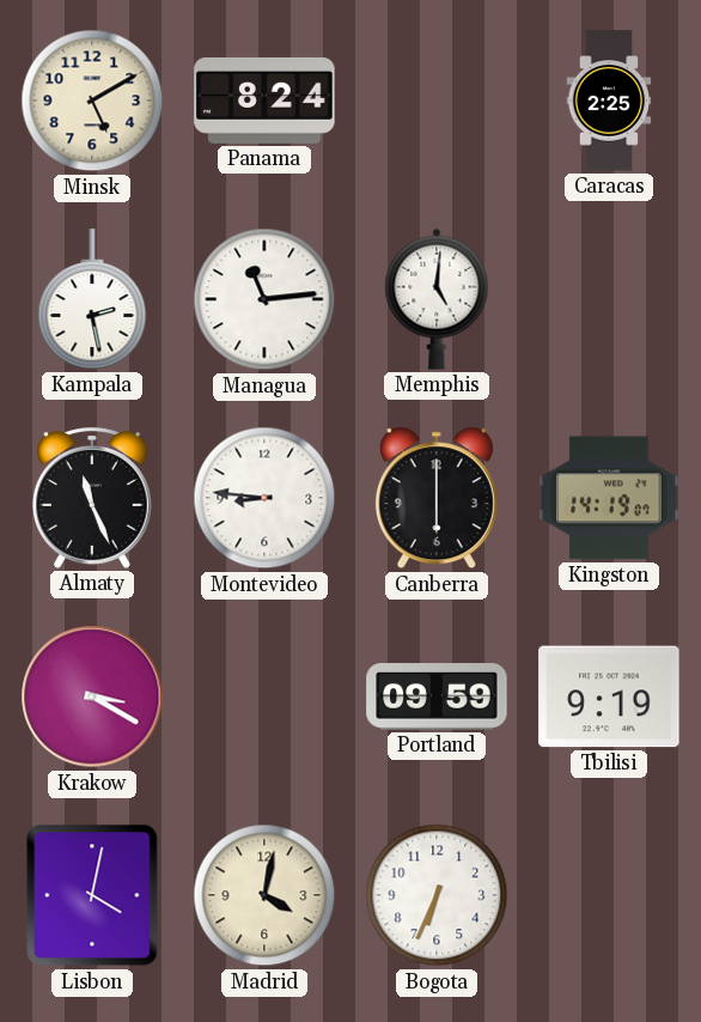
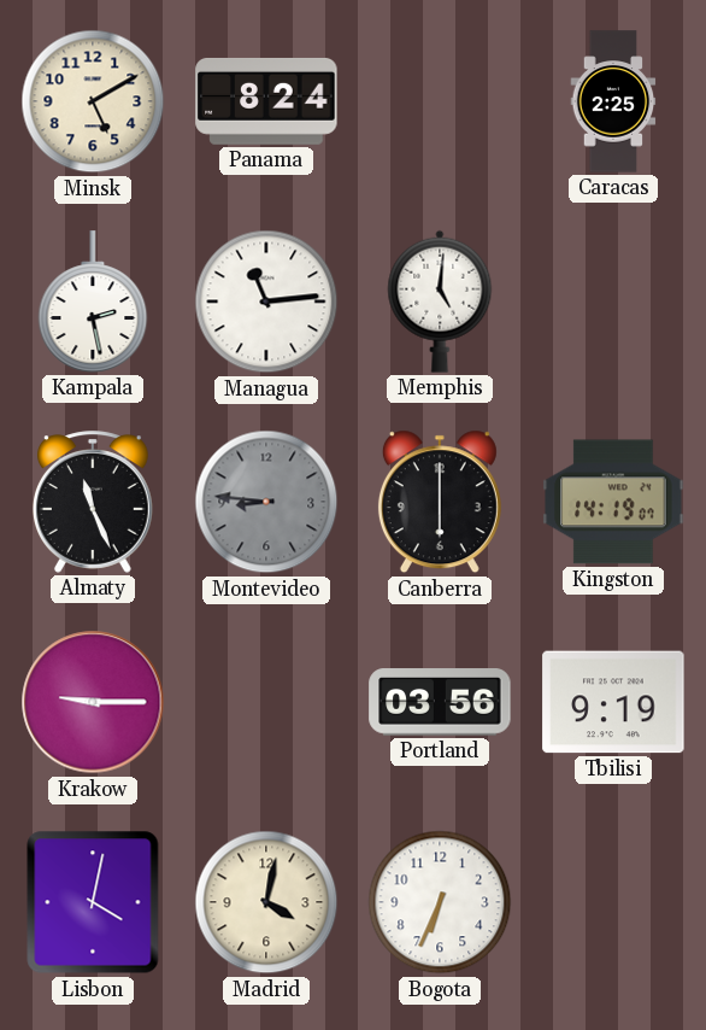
Montevideo dial: white -> grey (266, 502)
Krakow: 3:20 -> 9:15 (93, 702)
Portland: 09:59 -> 03:56 (440, 702)
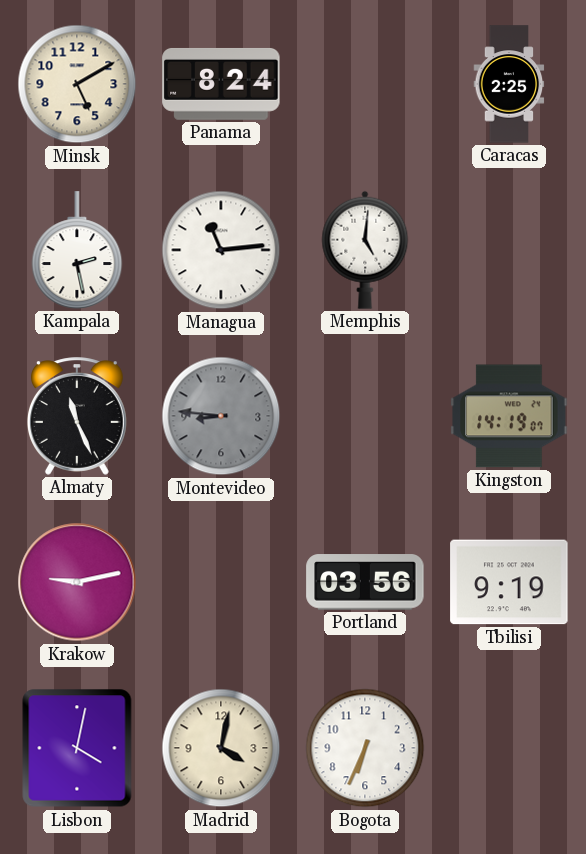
Canberra: 6:00 -> none (440, 502)
Krakow: 9:15 -> 9:13 (77, 582)
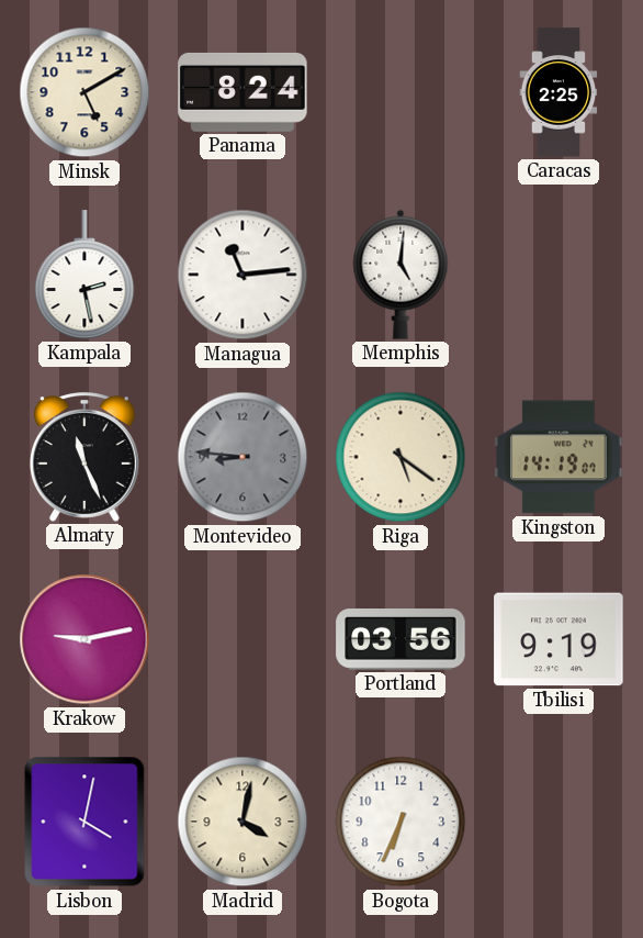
Riga: none -> 5:21 (401, 457)
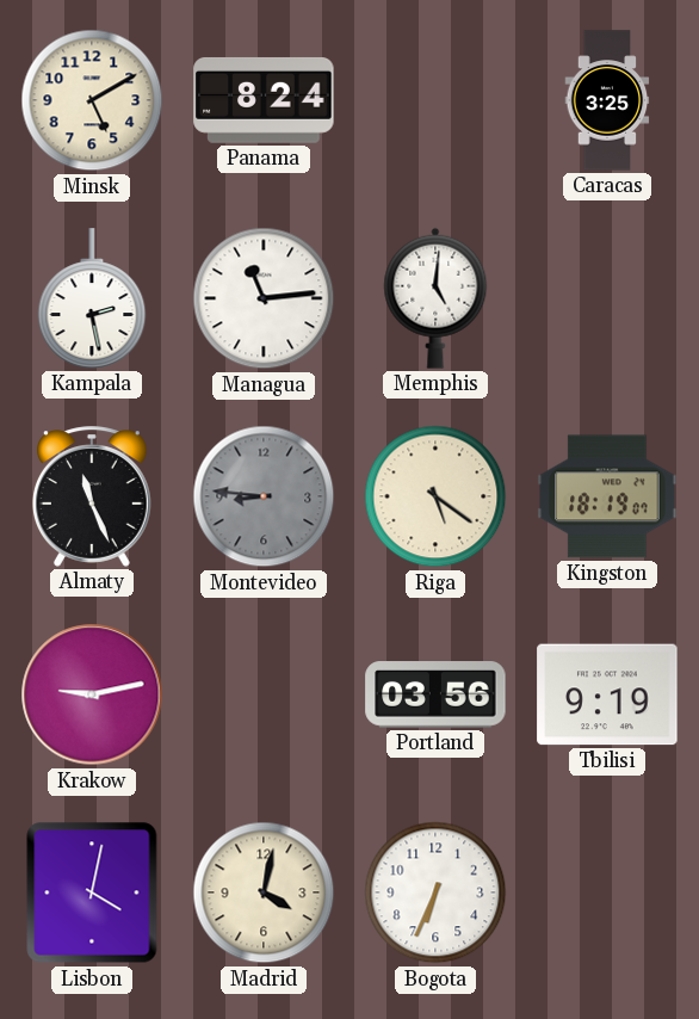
Caracas: 2:25 -> 3:25 (607, 100)
Kingston: 14:19 -> 18:19 (607, 496)
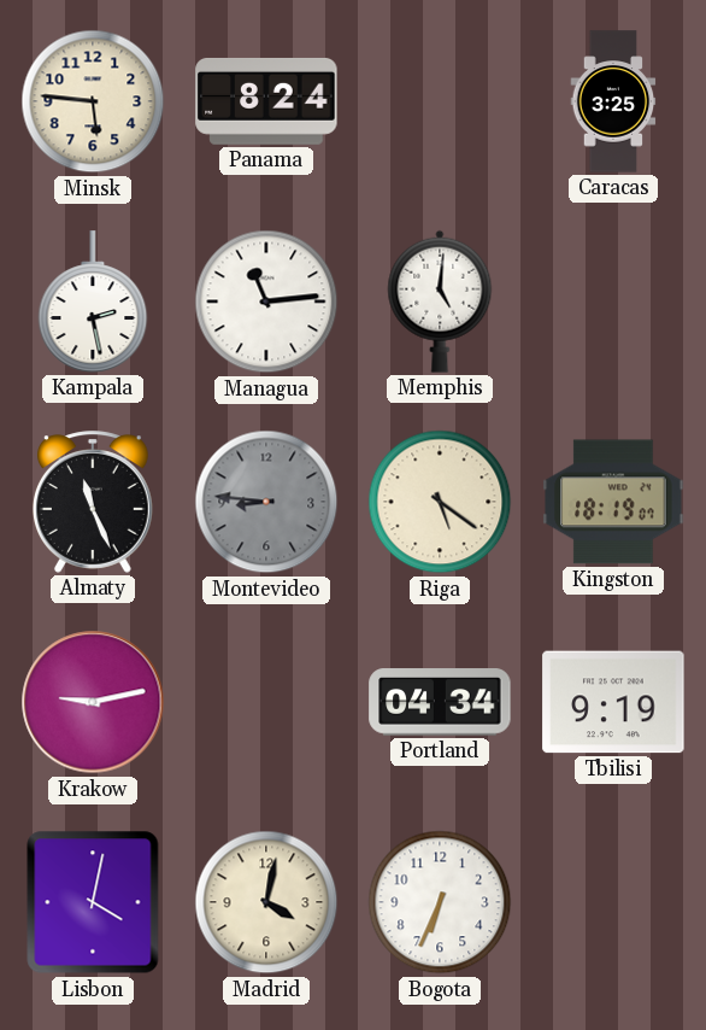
Minsk: 5:10 -> 5:46 (93, 101)
Portland: 03:56 -> 04:34 (440, 702)
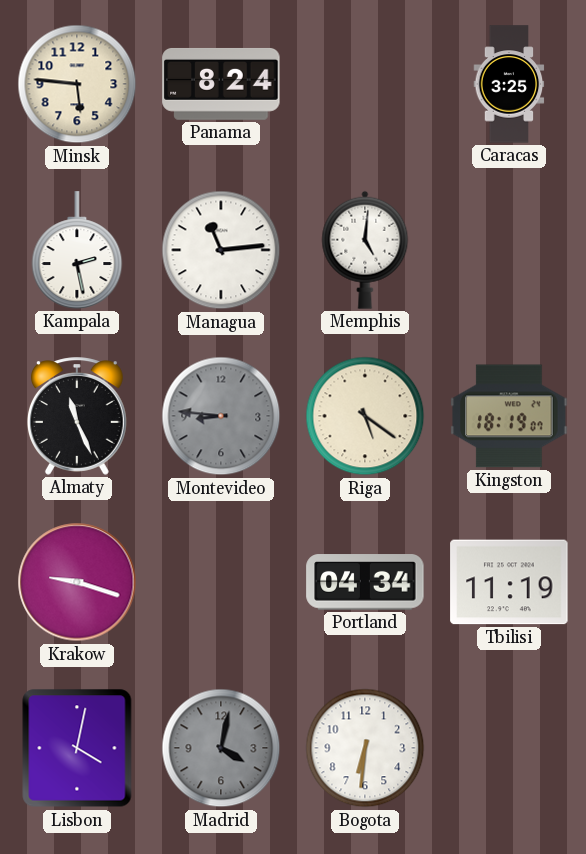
Krakow: 9:13 -> 9:18 (77, 582)
Tbilisi: 9:19 -> 11:19 (509, 582)
Madrid dial: cream -> grey (221, 748)
Bogota: 6:34 -> 6:31 (365, 748)
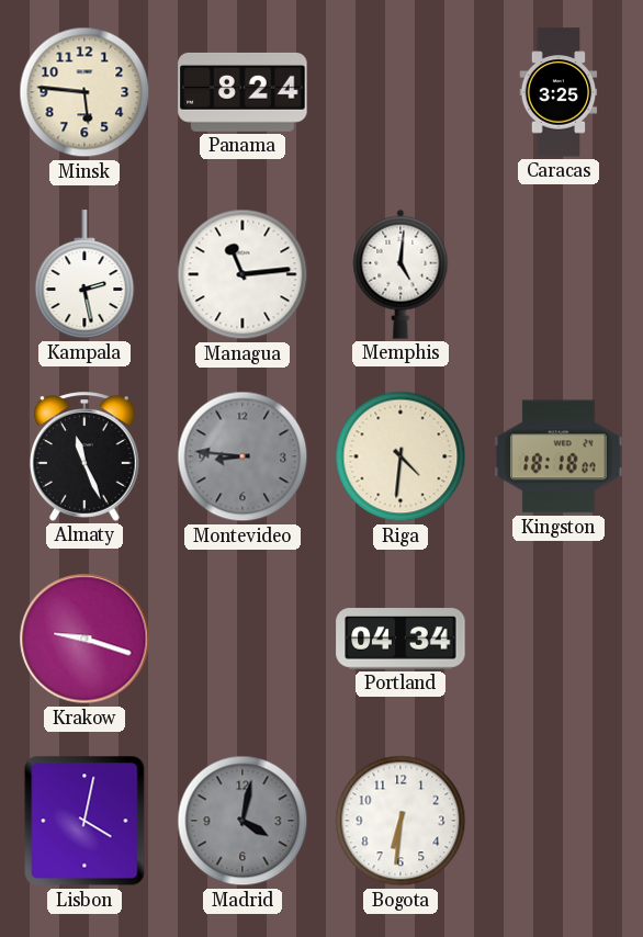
Riga: 5:21 -> 4:31 (401, 456)
Kingston: 18:19 -> 18:18 (559, 456)
Tbilisi: 11:19 -> none (509, 582)
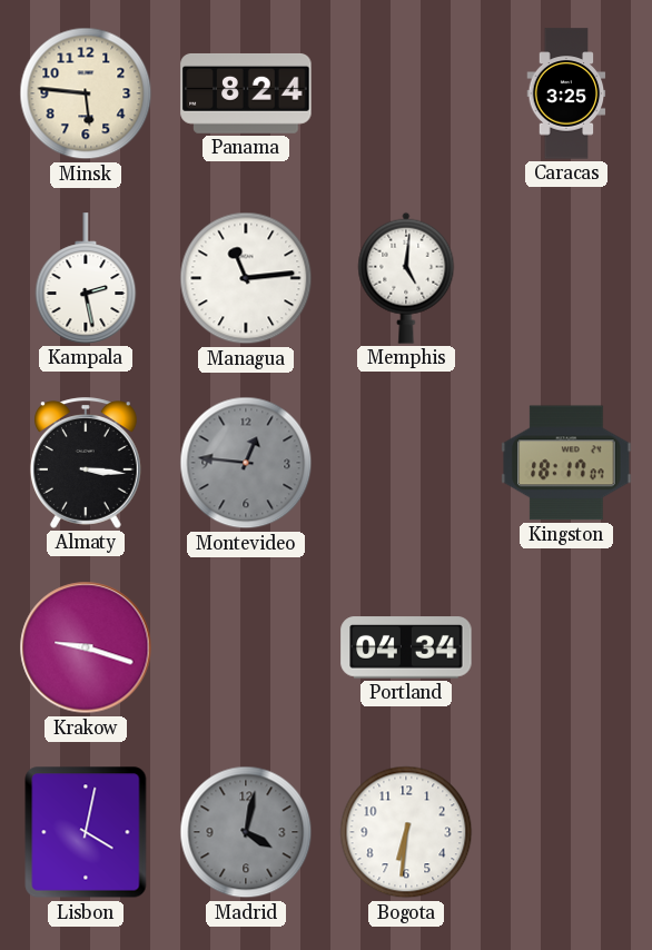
Almaty: 11:26 -> 3:16 (86, 463)
Montevideo: 8:46 -> 12:46 (246, 463)
Riga: 4:31 -> none (401, 456)
Kingston: 18:18 -> 18:17 (566, 463)
